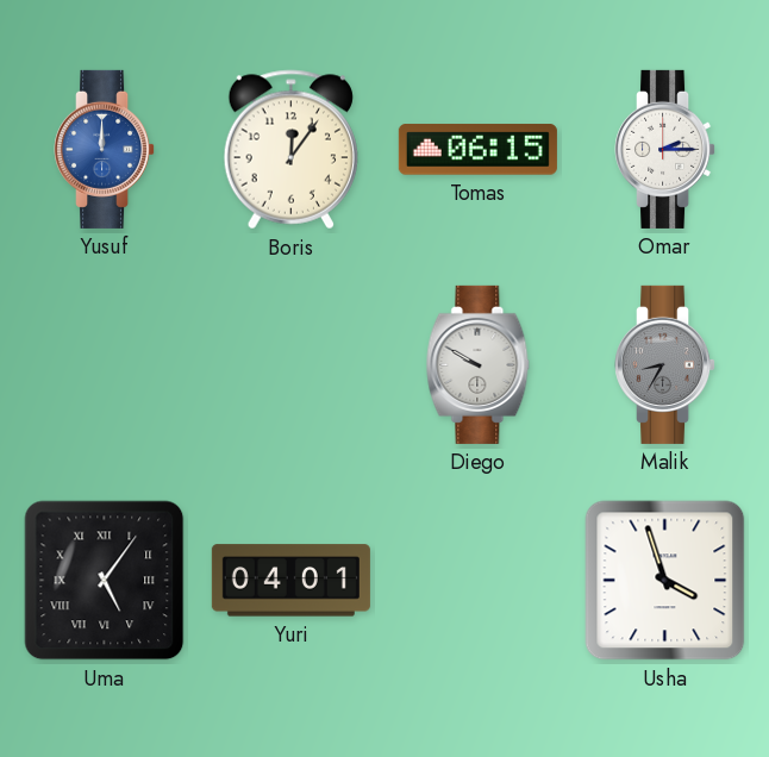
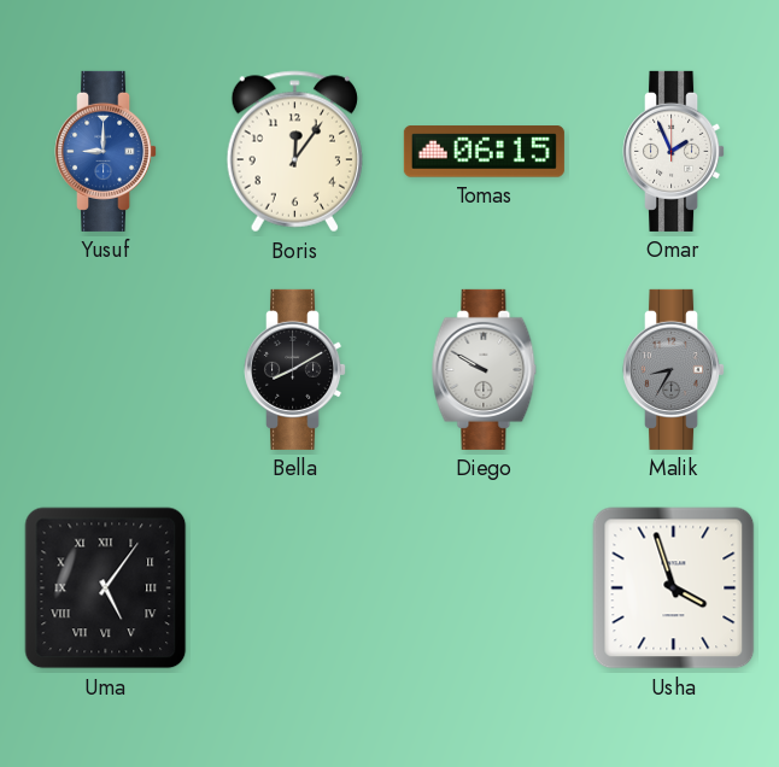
Yusuf: 12:00 -> 9:00 (106, 151)
Omar: 2:15 -> 1:56 (674, 151)
Bella: none -> 8:10 (295, 369)
Yuri: 04:01 -> none (290, 581)
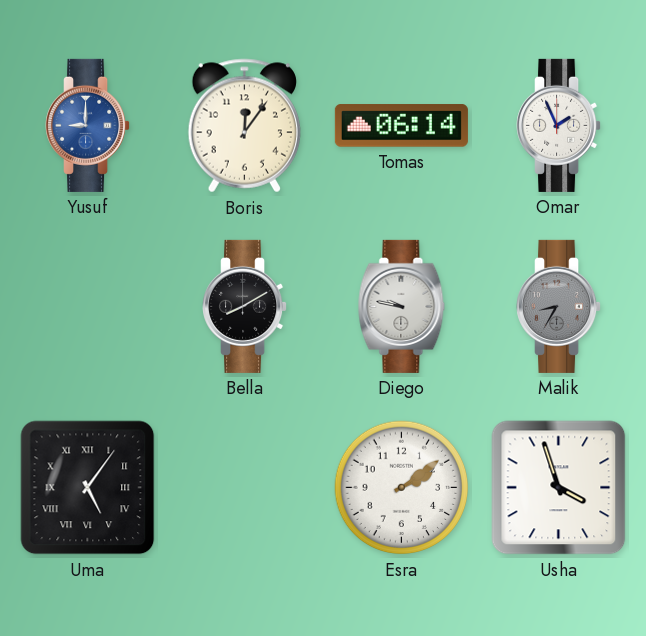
Tomas: 06:15 -> 06:14 (401, 126)
Diego: 9:50 -> 9:47 (402, 306)
Esra: none -> 2:09 (402, 488)
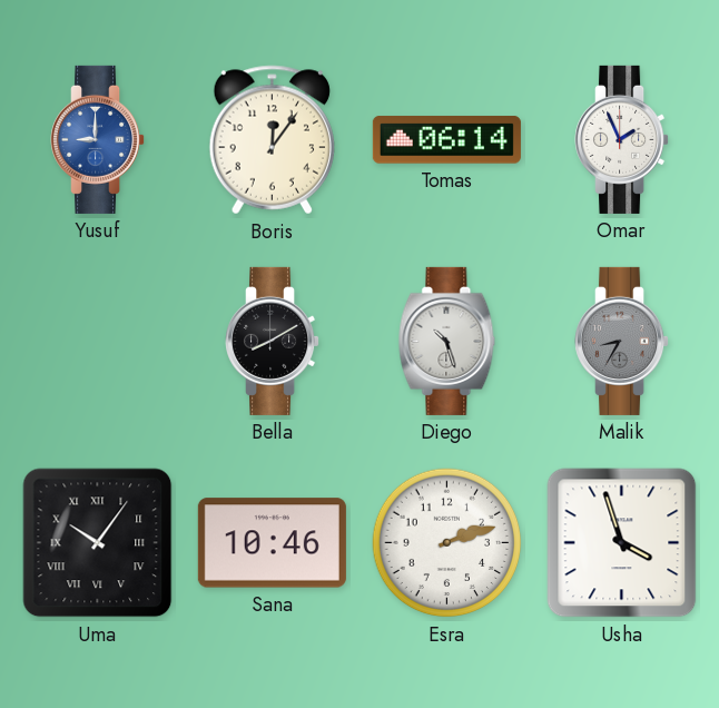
Diego: 9:47 -> 10:27 (447, 341)
Uma: 5:06 -> 10:06 (98, 543)
Sana: none -> 10:46 (272, 543)
Esra: 2:09 -> 2:12 (447, 543)
